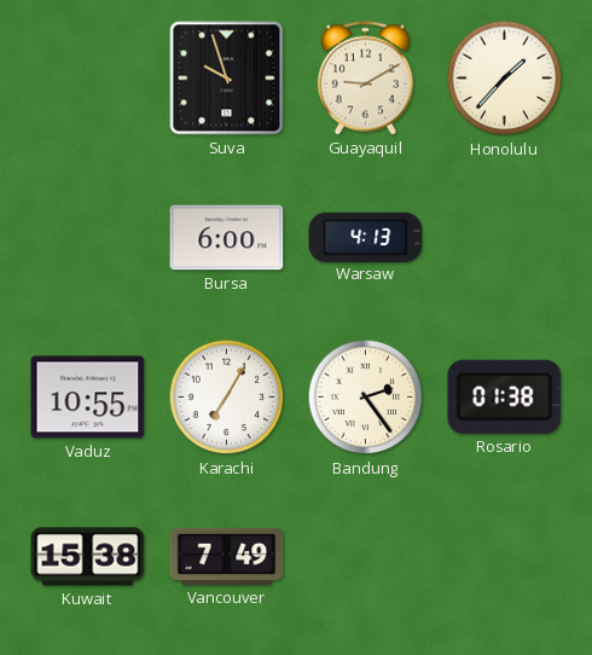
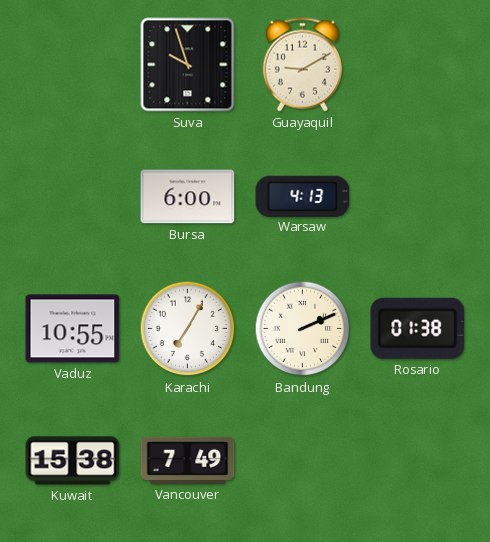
Honolulu: 1:37 -> none (505, 79)
Bandung: 2:24 -> 2:11 (303, 329)
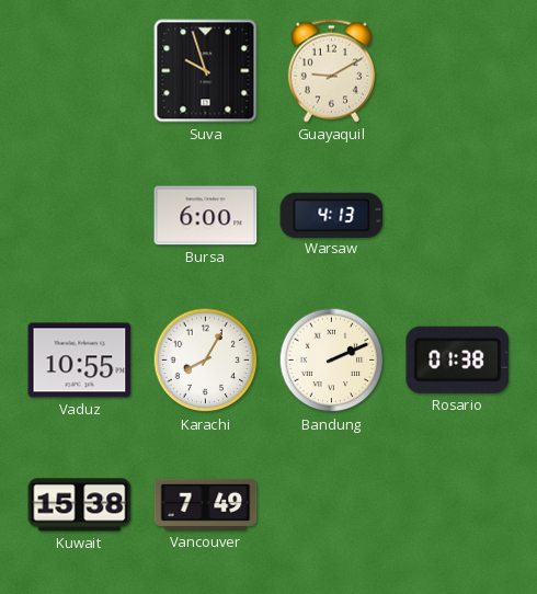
Karachi: 7:05 -> 8:05 (206, 361)
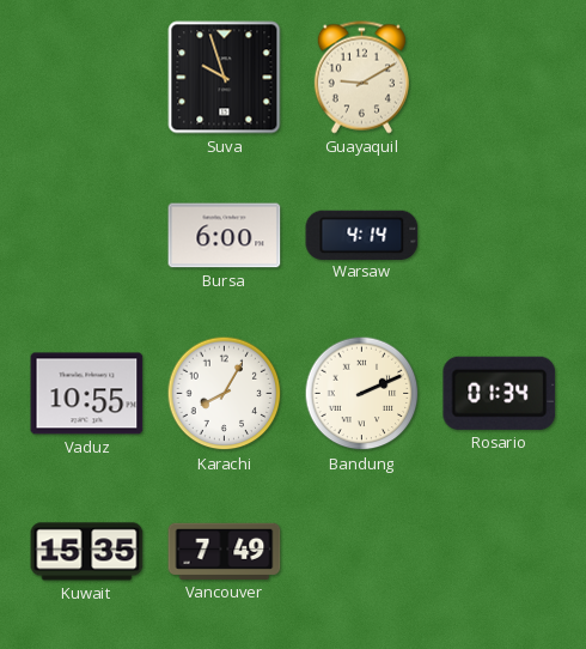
Warsaw: 4:13 -> 4:14 (362, 235)
Rosario: 01:38 -> 01:34 (500, 393)
Kuwait: 15:38 -> 15:35 (87, 552)
